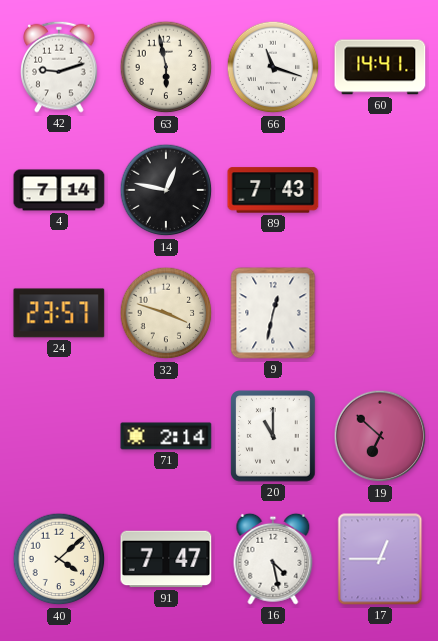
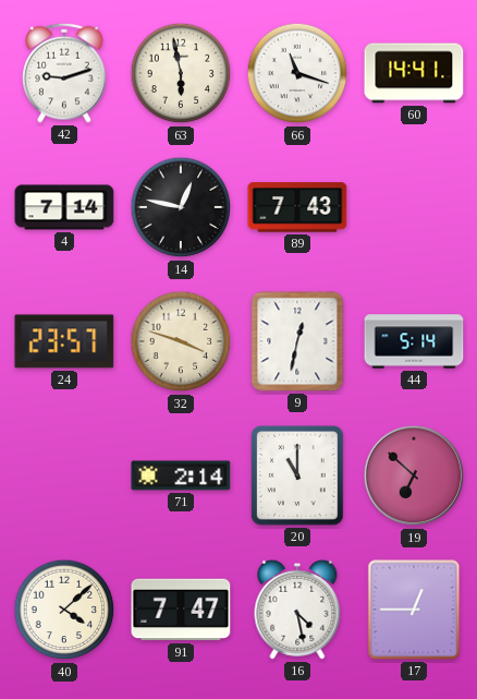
44: none -> 5:14 (414, 341)
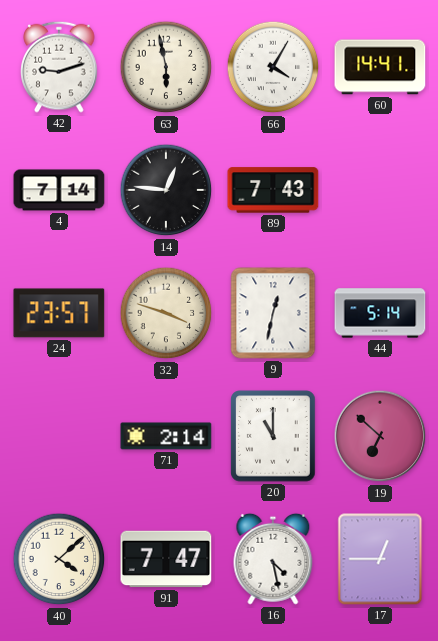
66: 11:18 -> 4:05 (273, 67)
14: 12:47 -> 12:46 (166, 190)
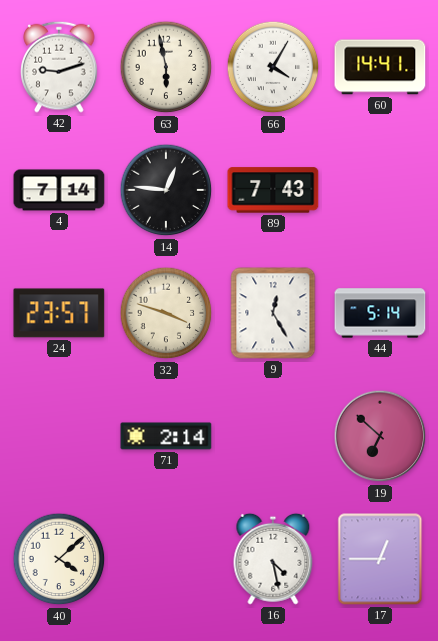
9: 12:32 -> 12:25 (273, 313)
20: 11:00 -> none (273, 436)
91: 7:47 -> none (166, 559)
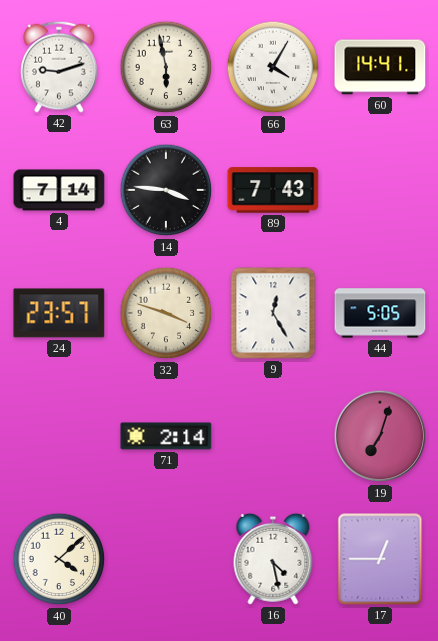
14: 12:46 -> 3:46 (166, 190)
44: 5:14 -> 5:05 (380, 313)
19: 6:52 -> 7:03 (380, 436)
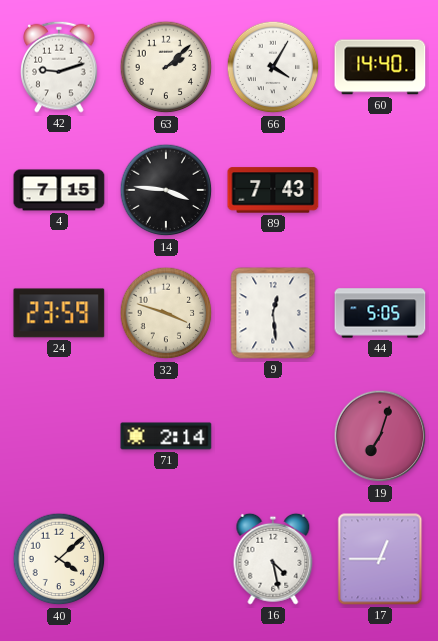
63: 5:58 -> 2:08 (166, 67)
60: 14:41 -> 14:40 (380, 67)
4: 7:14 -> 7:15 (59, 190)
24: 23:57 -> 23:59 (59, 313)
9: 12:25 -> 12:29 (273, 313)
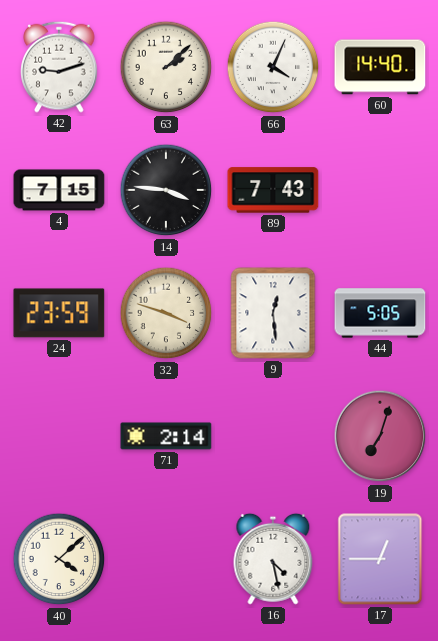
66: 4:05 -> 4:04 (273, 67)
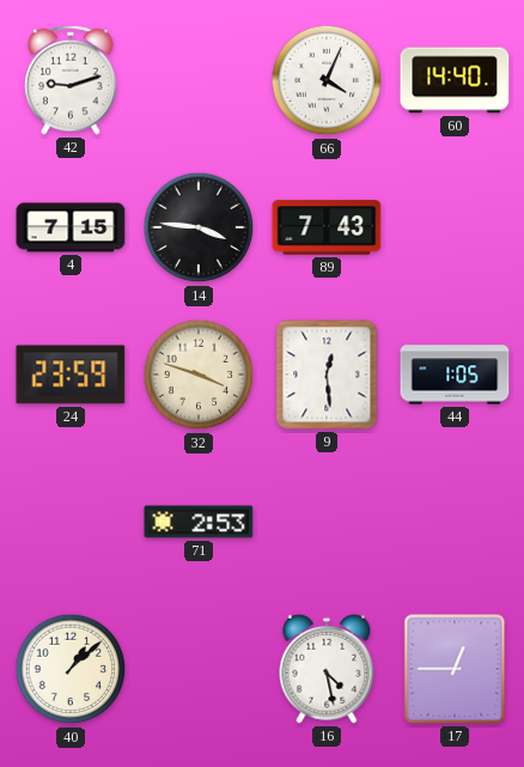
63: 2:08 -> none (166, 67)
44: 5:05 -> 1:05 (455, 375)
71: 2:14 -> 2:53 (199, 522)
19: 7:03 -> none (380, 436)
40: 4:08 -> 1:08 (71, 669)
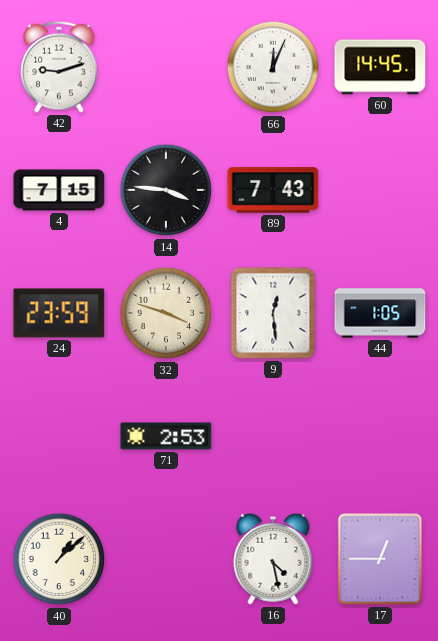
66: 4:04 -> 12:04 (273, 67)
60: 14:40 -> 14:45 (380, 67)
